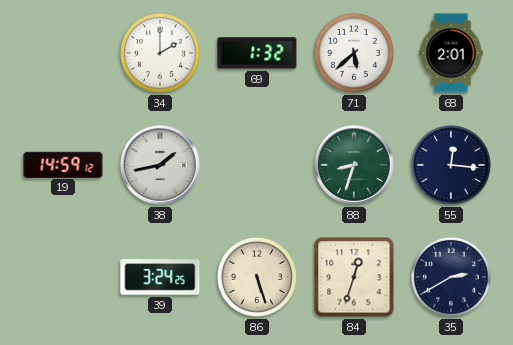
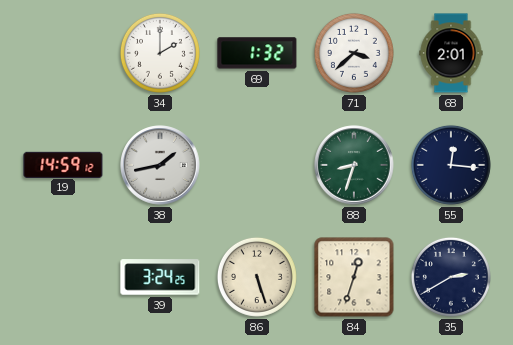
71: 5:38 -> 3:38 (354, 53)
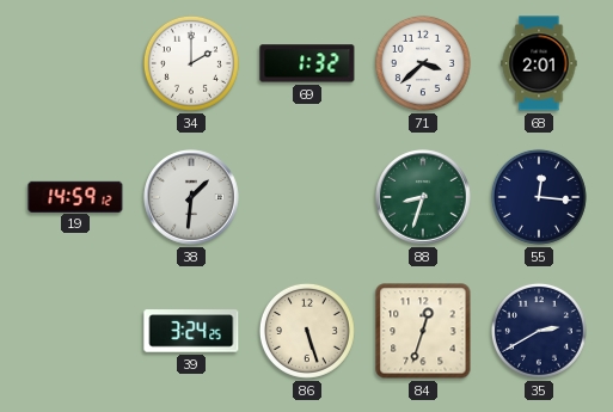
38: 1:43 -> 1:31 (191, 197)
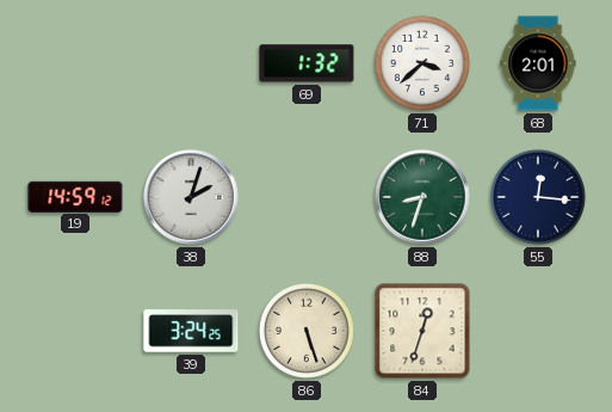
34: 2:00 -> none (191, 63)
38: 1:31 -> 2:03 (191, 197)
35: 2:40 -> none (539, 331)
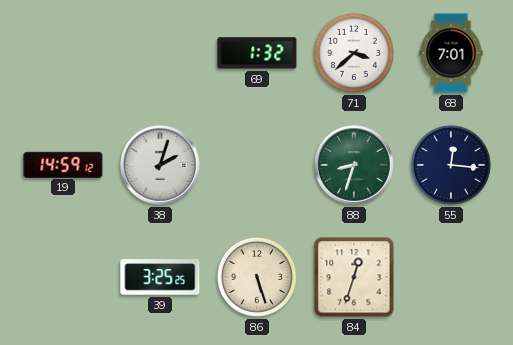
68: 2:01 -> 7:01 (451, 53)
39: 3:24 -> 3:25 (160, 277)
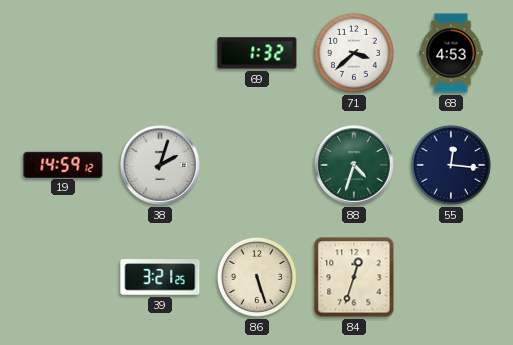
68: 7:01 -> 4:53 (451, 53)
88: 8:33 -> 4:33 (354, 165)
39: 3:25 -> 3:21 (160, 277)
